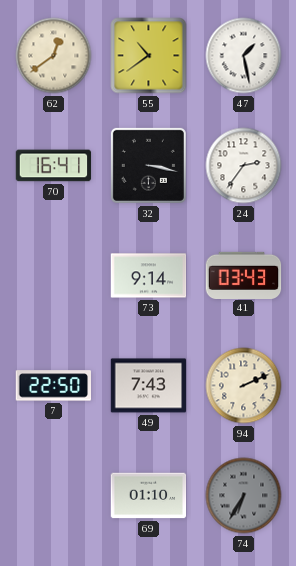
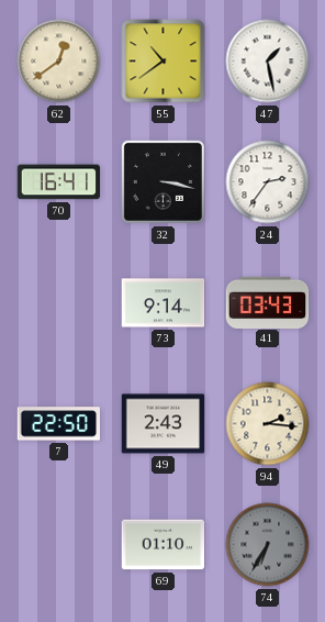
49: 7:43 -> 2:43 (164, 424)
94: 2:11 -> 2:16 (268, 424)
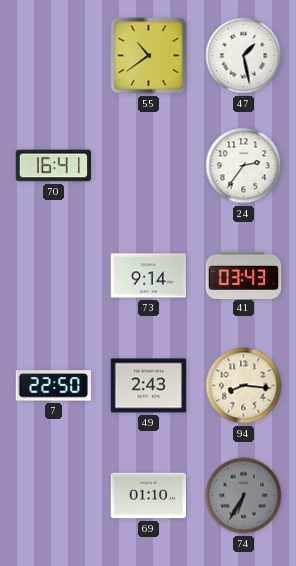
62: 12:39 -> none (59, 62)
32: 3:17 -> none (162, 181)
94: 2:16 -> 8:16 (244, 386)
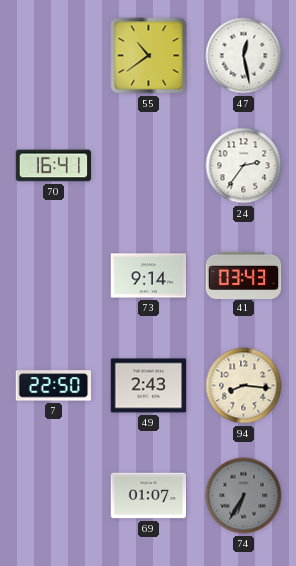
47: 1:28 -> 12:28 (244, 56)
69: 01:10 -> 01:07 (149, 496)
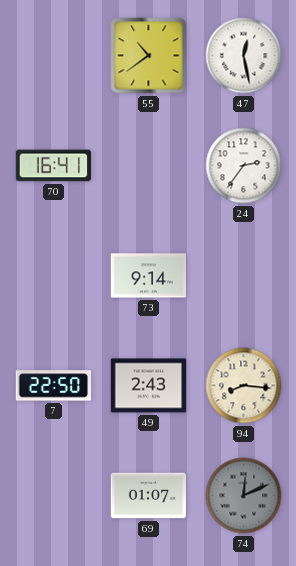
41: 03:43 -> none (244, 275)
74: 6:35 -> 12:11 (244, 496)
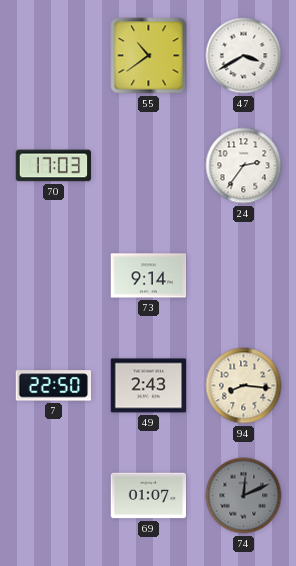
47: 12:28 -> 3:40 (244, 56)
70: 16:41 -> 17:03 (54, 166)
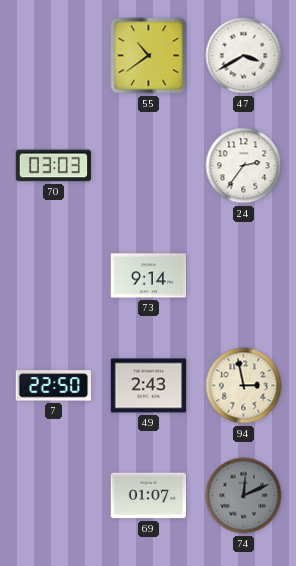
70: 17:03 -> 03:03 (54, 166)
94: 8:16 -> 2:58 (244, 386)
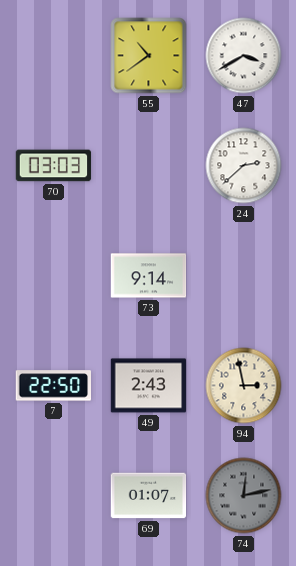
24: 2:36 -> 2:38 (244, 166)
74: 12:11 -> 12:13 (244, 496)
